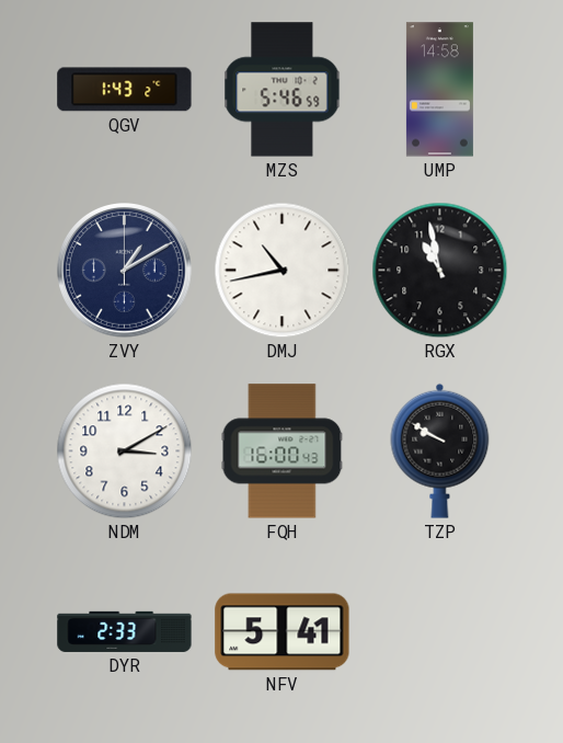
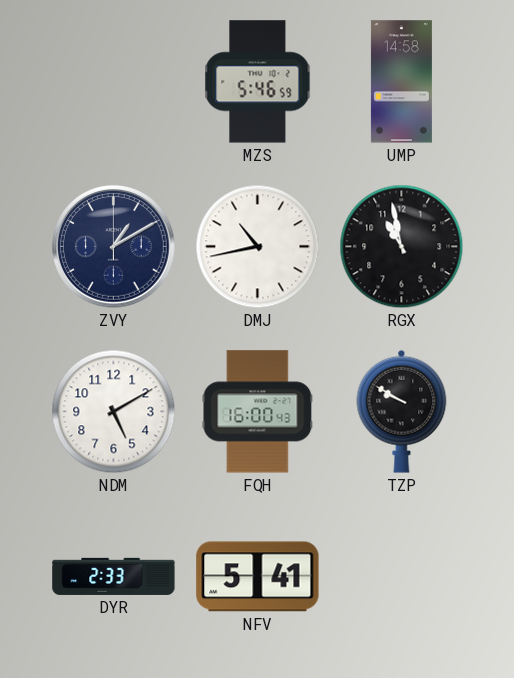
QGV: 1:43 -> none (125, 90)
NDM: 3:10 -> 5:10 (114, 412)
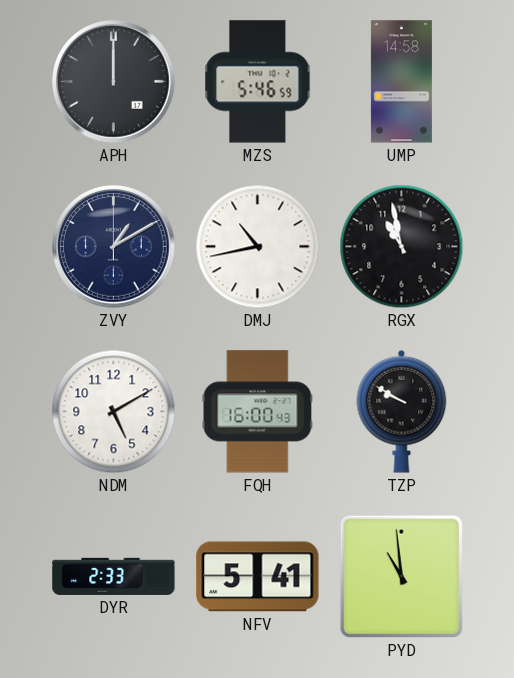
APH: none -> 12:00 (114, 82)
PYD: none -> 10:59 (402, 577)
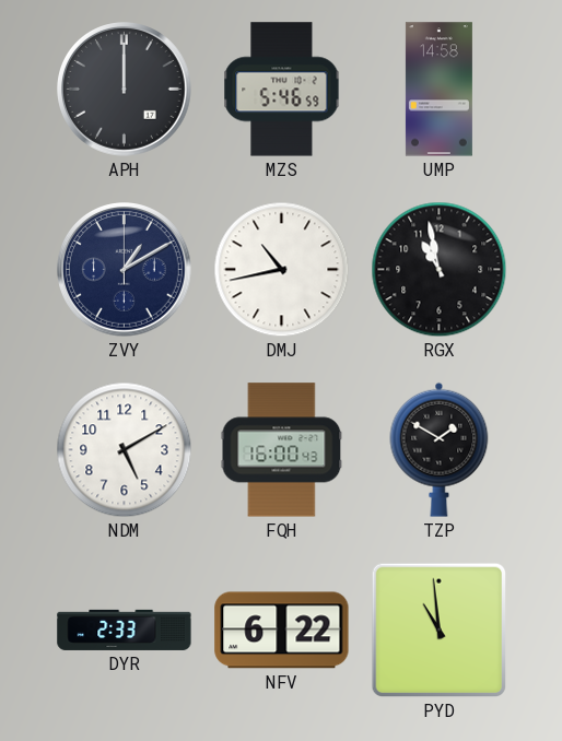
TZP: 9:50 -> 1:50 (440, 449)
NFV: 5:41 -> 6:22 (282, 631)
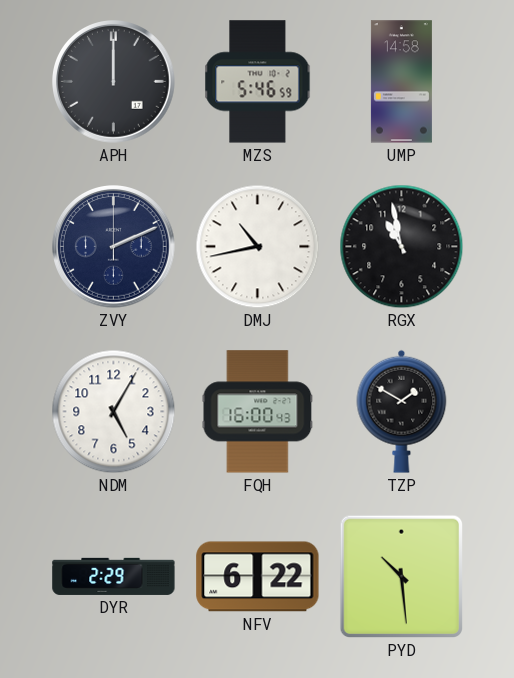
ZVY: 1:10 -> 2:11 (114, 247)
NDM: 5:10 -> 5:05 (114, 412)
DYR: 2:33 -> 2:29 (114, 576)
PYD: 10:59 -> 10:29 (402, 577)
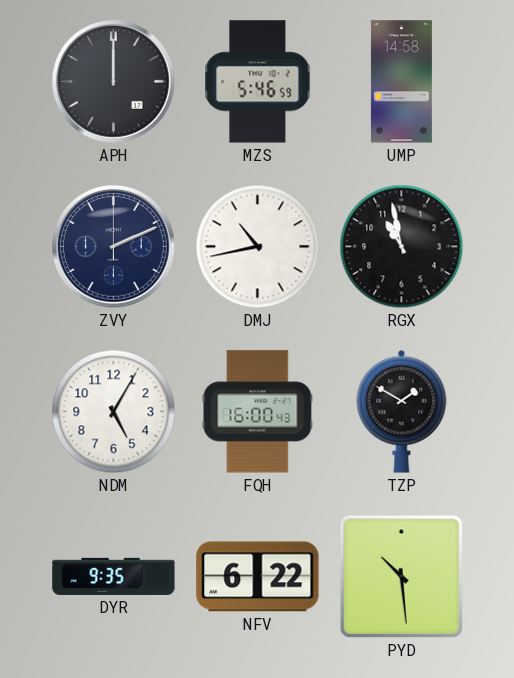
DYR: 2:29 -> 9:35 (114, 576)
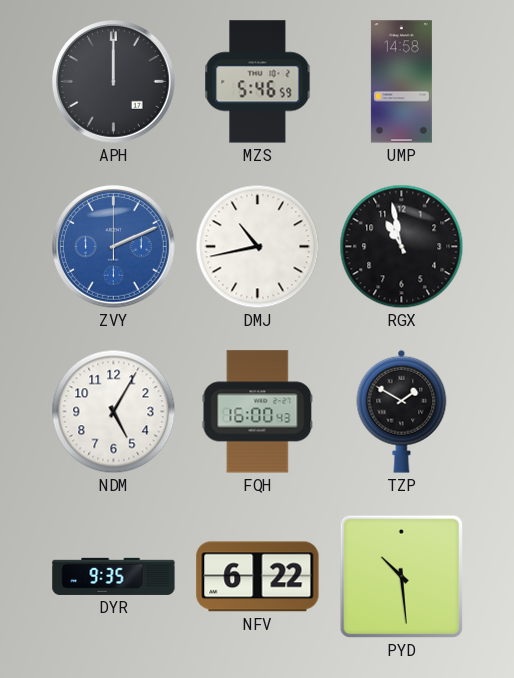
ZVY dial: navy -> blue (114, 247)
